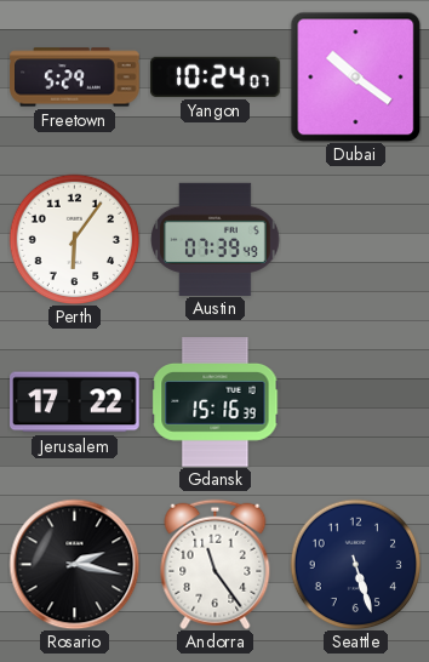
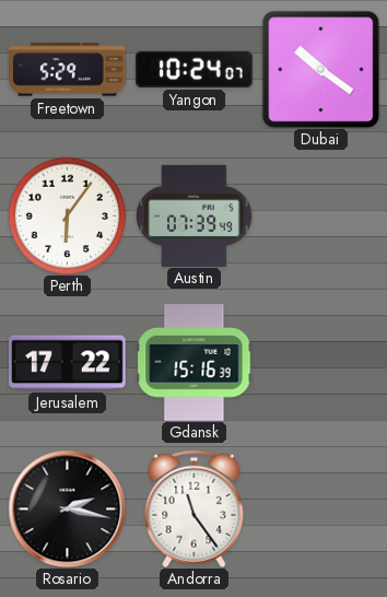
Seattle: 5:27 -> none (355, 564)
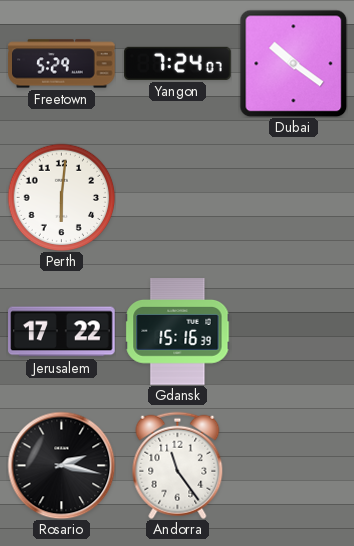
Yangon: 10:24 -> 7:24 (178, 63)
Perth: 6:06 -> 6:01 (61, 197)
Austin: 07:39 -> none (195, 215)
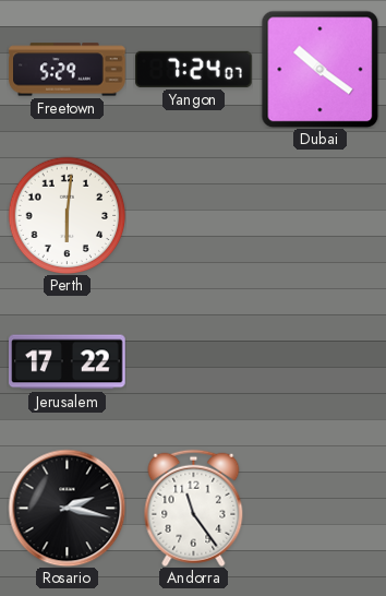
Gdansk: 15:16 -> none (178, 332)
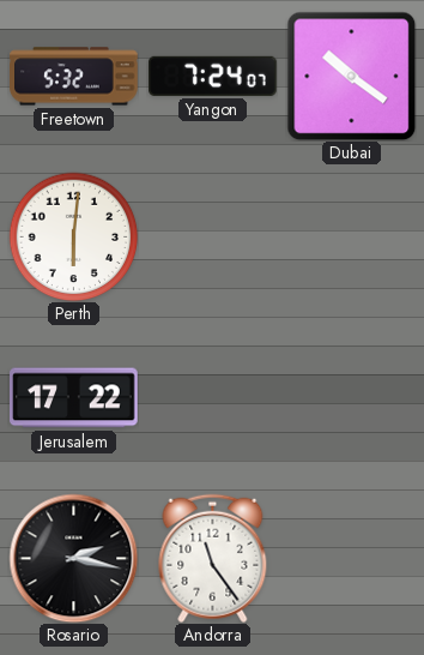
Freetown: 5:29 -> 5:32 (74, 77)
